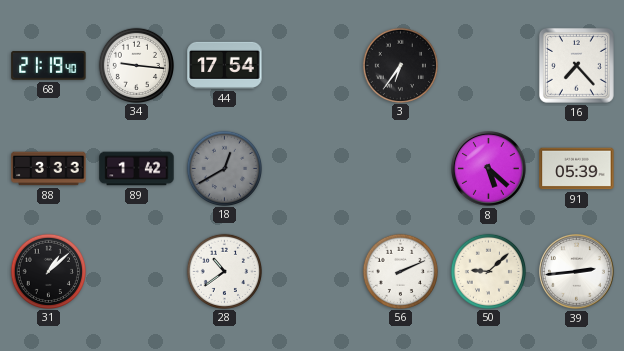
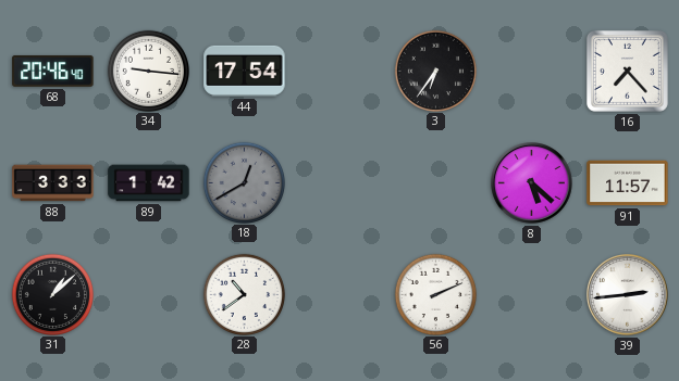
68: 21:19 -> 20:46 (53, 71)
91: 05:39 -> 11:57 (628, 183)
50: 9:08 -> none (488, 271)
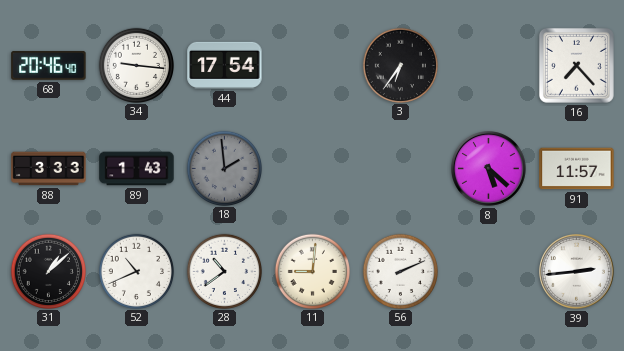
89: 1:42 -> 1:43 (137, 169)
18: 12:40 -> 1:59 (224, 168)
52: none -> 10:41 (136, 271)
11: none -> 9:01 (312, 271)
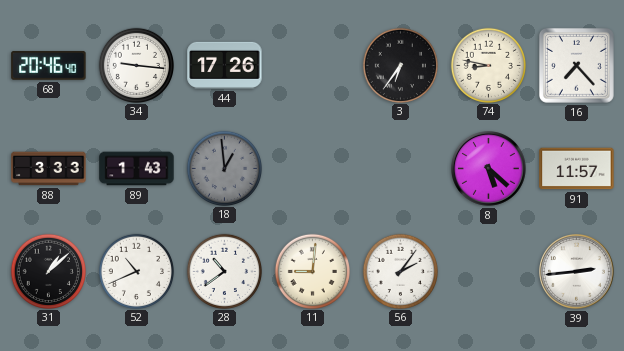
44: 17:54 -> 17:26 (225, 65)
74: none -> 8:47 (488, 65)
18: 1:59 -> 12:59 (224, 168)
56: 2:11 -> 2:06 (400, 271)
